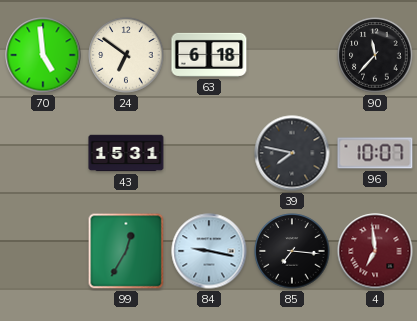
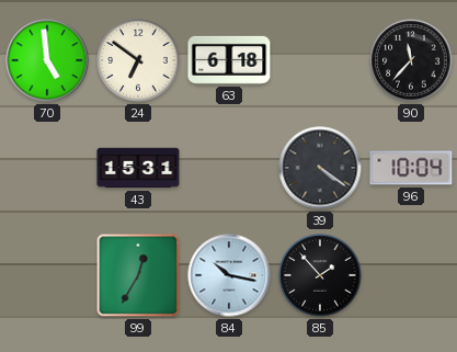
39: 7:47 -> 4:21 (320, 168)
96: 10:07 -> 10:04 (411, 168)
84: 9:17 -> 10:17 (229, 275)
85: 7:16 -> 1:53 (320, 275)
4: 6:59 -> none (375, 251)
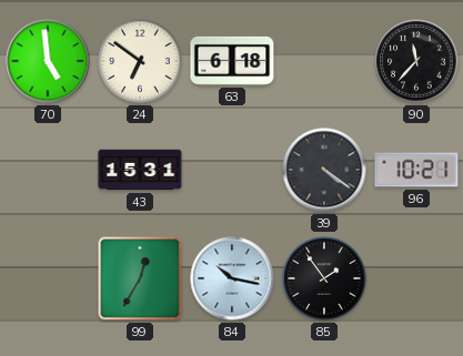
96: 10:04 -> 10:21 (416, 170)
85: 1:53 -> 1:54 (324, 278)
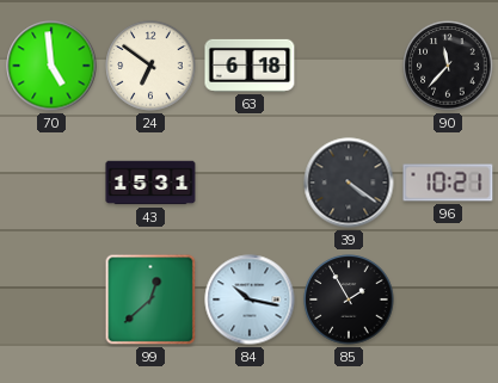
99: 12:35 -> 12:38 (150, 299)
85: 1:54 -> 1:55 (349, 299)
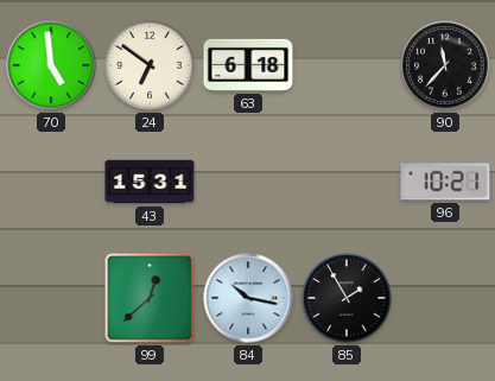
39: 4:21 -> none (349, 183)
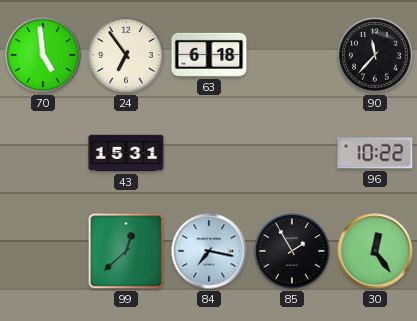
24: 6:51 -> 6:54 (126, 55)
96: 10:21 -> 10:22 (375, 153)
84: 10:17 -> 7:17 (209, 251)
30: none -> 12:24 (375, 251)
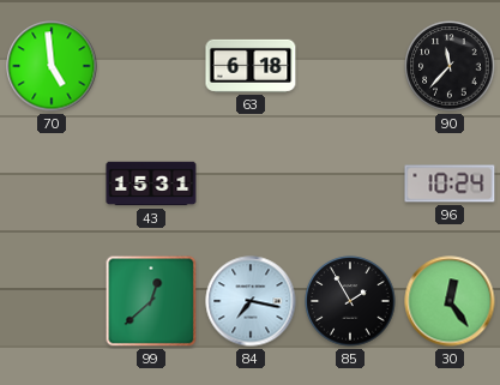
24: 6:54 -> none (126, 55)
96: 10:22 -> 10:24 (450, 184)
